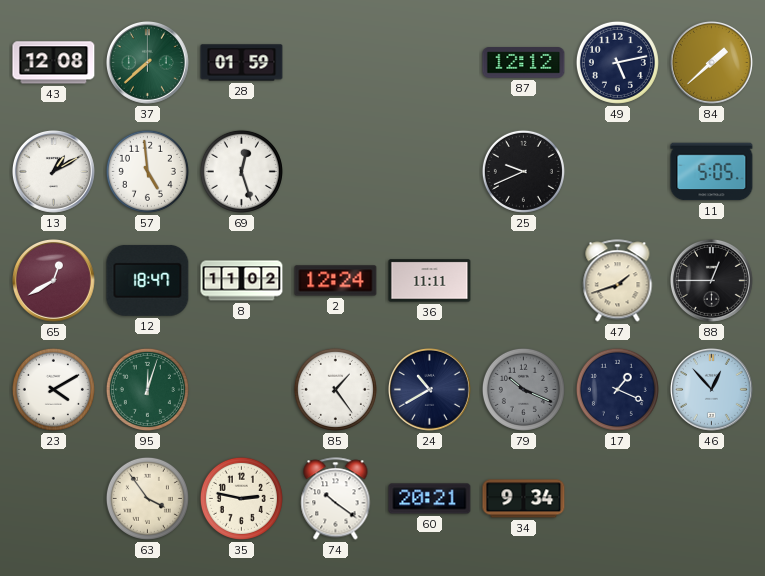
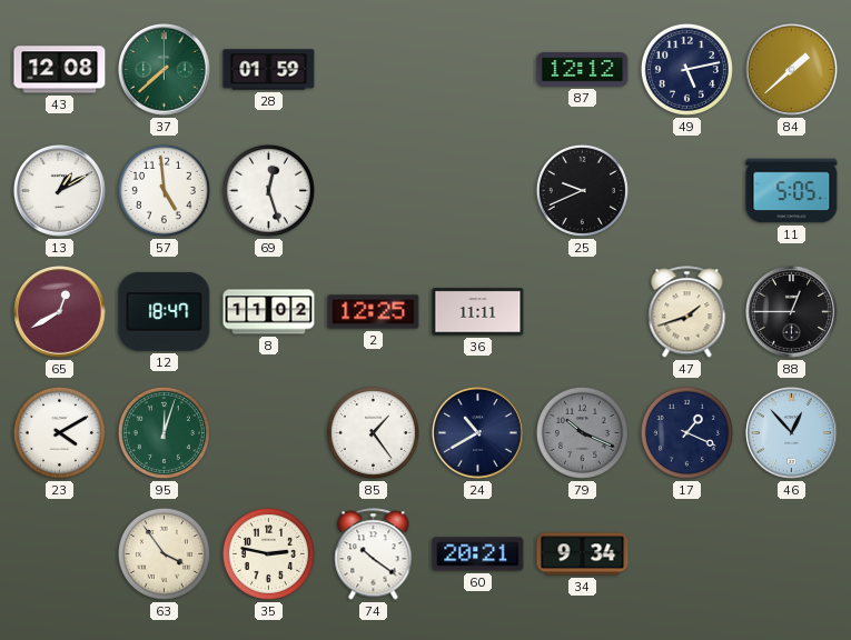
2: 12:24 -> 12:25 (374, 312)
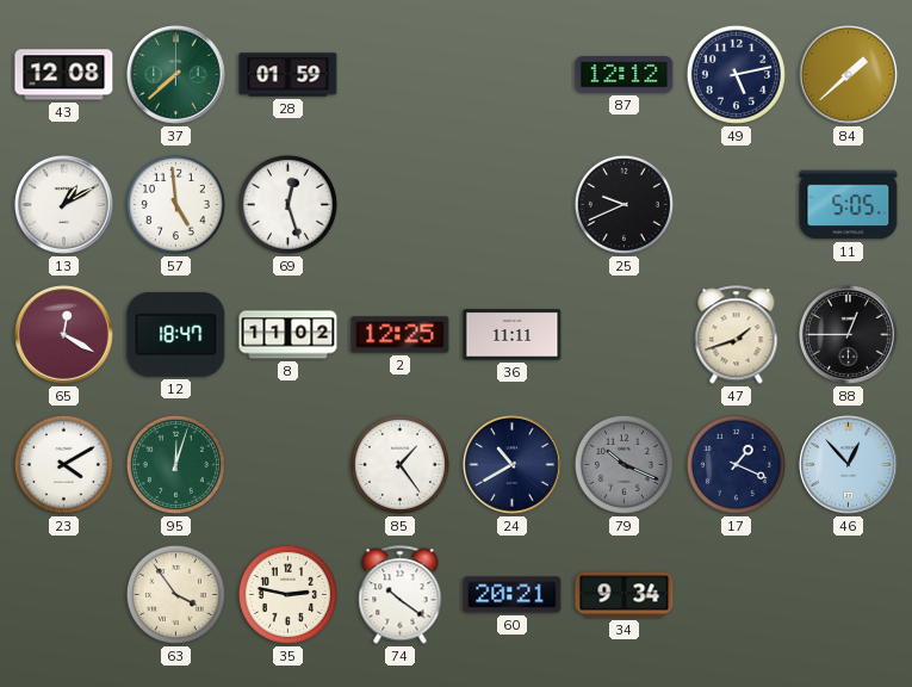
65: 12:40 -> 12:20 (63, 334)
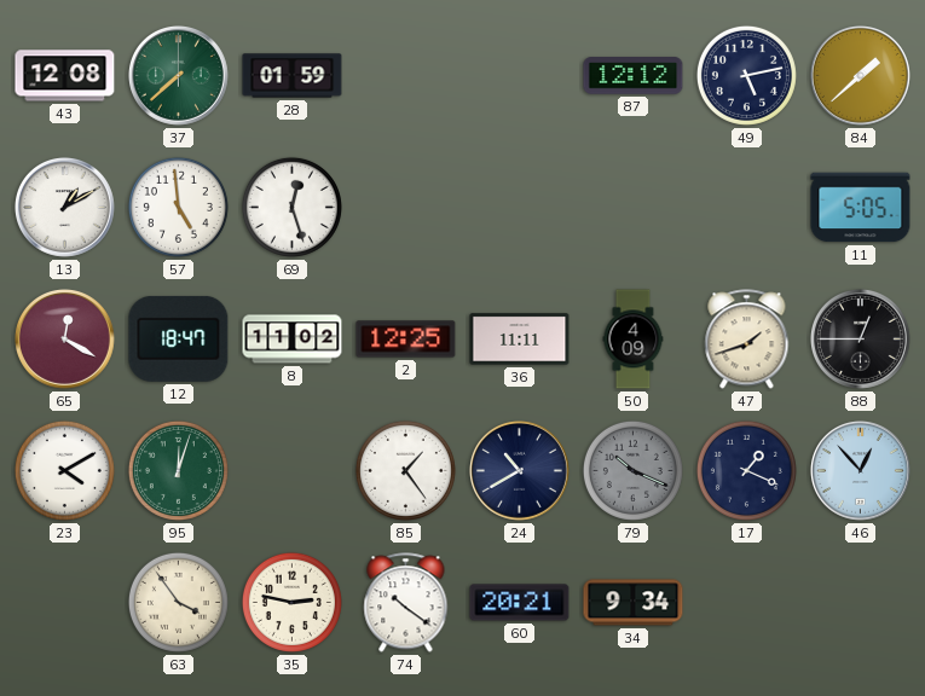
25: 9:41 -> none (623, 204)
50: none -> 4:09 (634, 340)
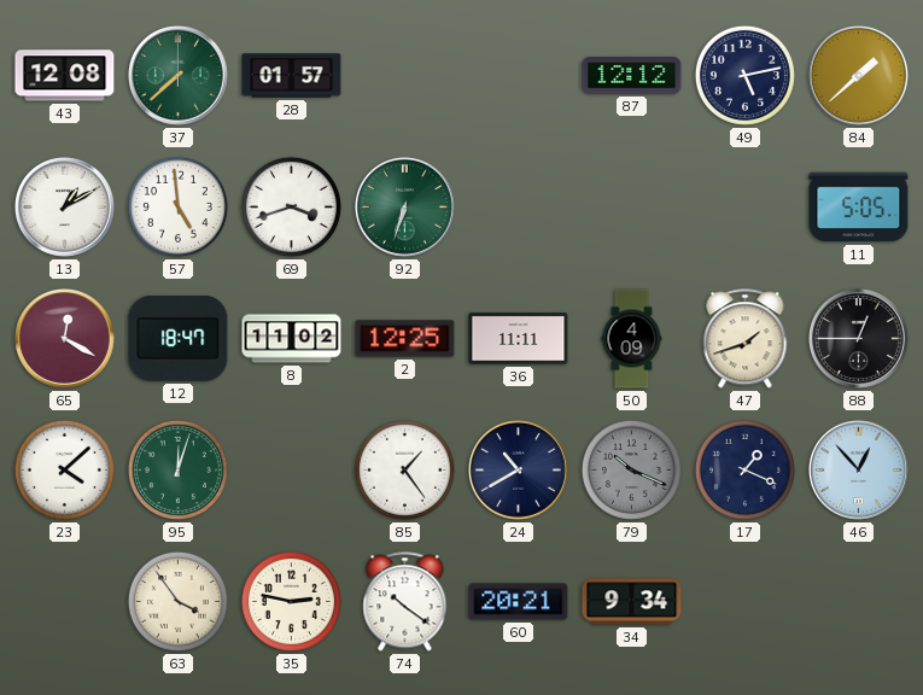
28: 01:59 -> 01:57 (292, 76)
69: 12:27 -> 3:42 (291, 206)
92: none -> 6:33 (404, 206)
23: 4:10 -> 4:08 (64, 469)
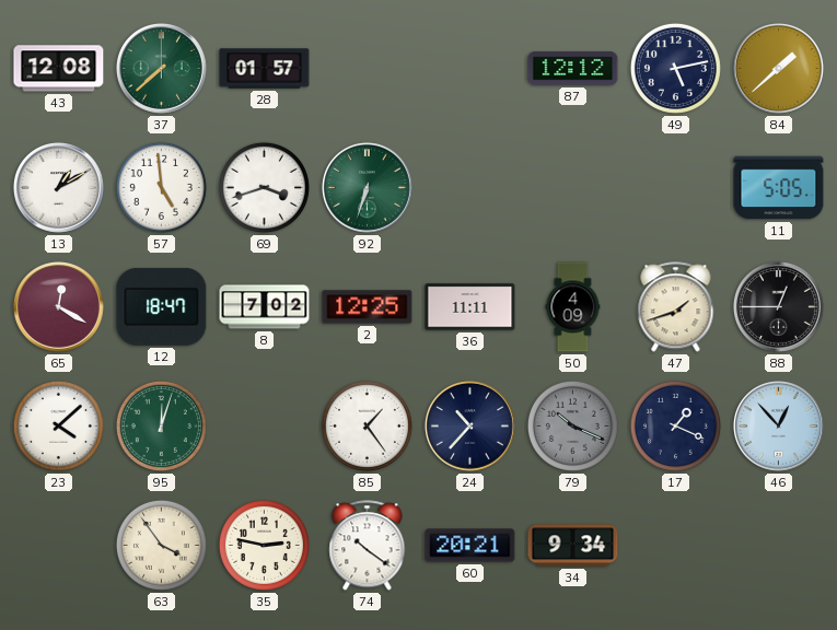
8: 11:02 -> 7:02 (265, 307)
24: 10:40 -> 10:37 (469, 425)
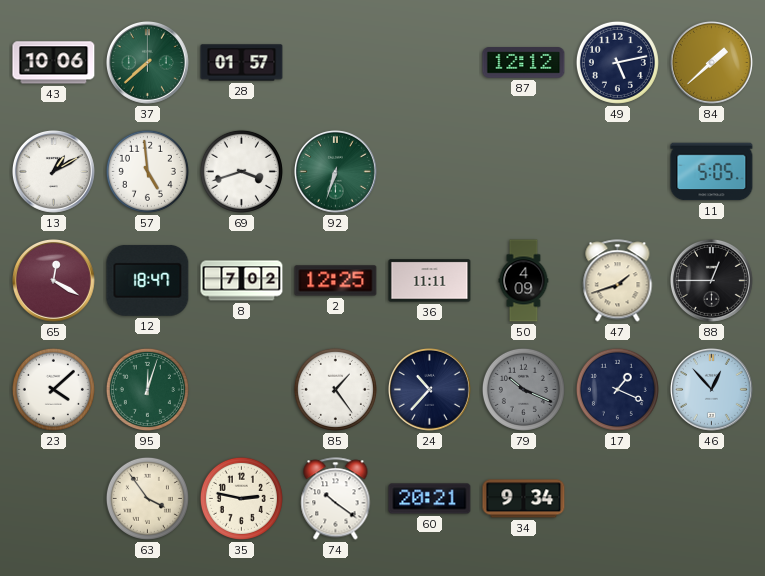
43: 12:08 -> 10:06 (54, 63)
